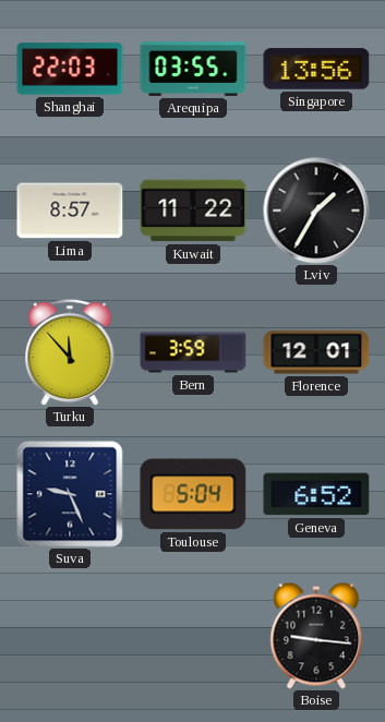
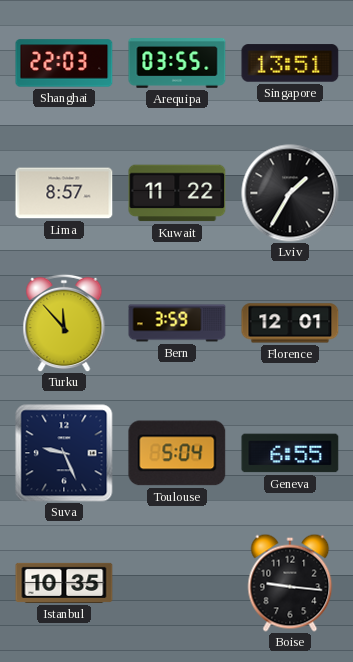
Singapore: 13:56 -> 13:51 (290, 63)
Geneva: 6:52 -> 6:55 (290, 453)
Istanbul: none -> 10:35 (64, 583)
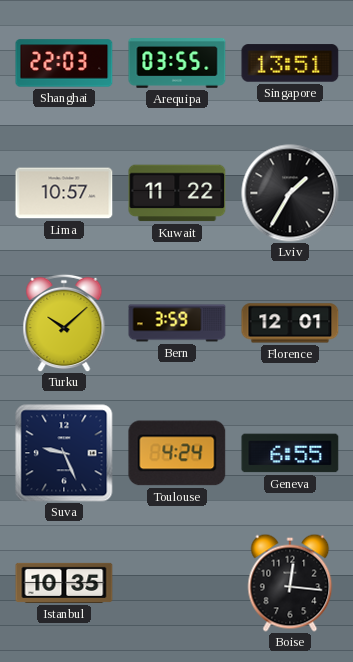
Lima: 8:57 -> 10:57 (64, 193)
Turku: 11:53 -> 10:08 (64, 323)
Toulouse: 5:04 -> 4:24 (177, 453)
Boise: 9:16 -> 12:16 (290, 583)
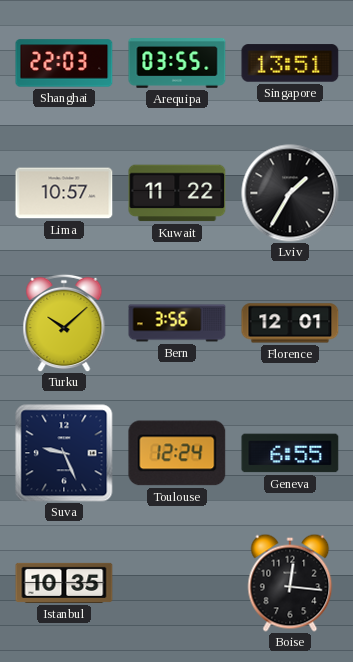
Bern: 3:59 -> 3:56 (177, 323)
Toulouse: 4:24 -> 12:24 (177, 453)
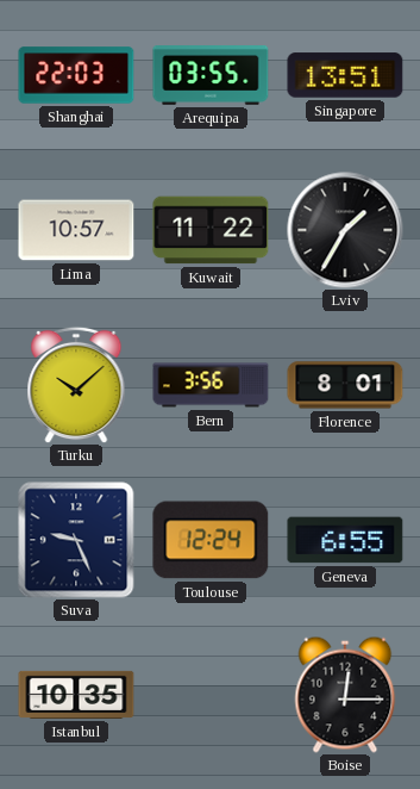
Florence: 12:01 -> 8:01 (345, 385)
Boise: 12:16 -> 12:15 (345, 695)
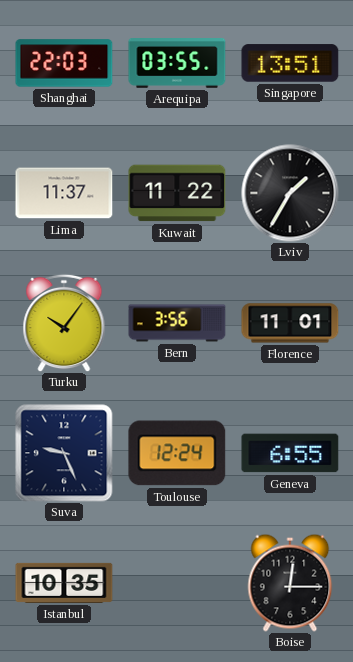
Lima: 10:57 -> 11:37 (64, 193)
Turku: 10:08 -> 10:06 (64, 323)
Florence: 8:01 -> 11:01 (290, 323)
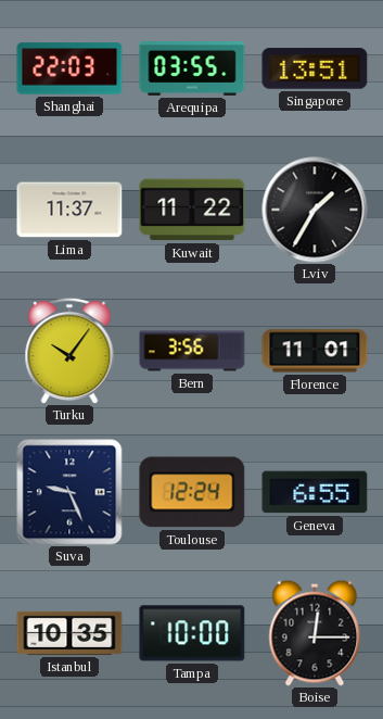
Tampa: none -> 10:00 (192, 633)
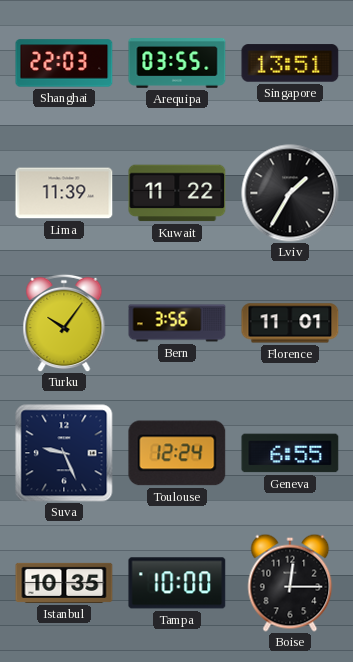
Lima: 11:37 -> 11:39 (64, 193)
